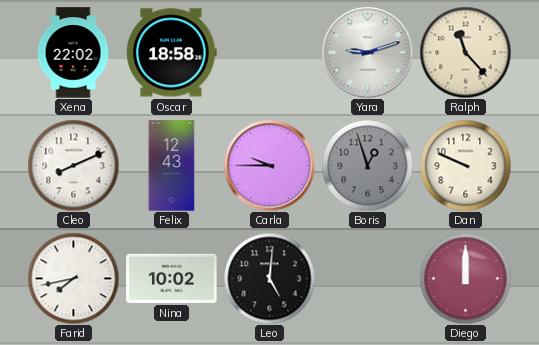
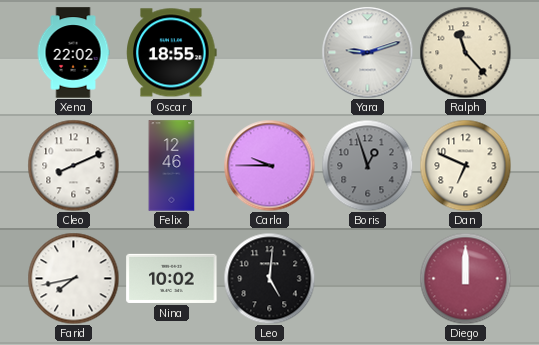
Oscar: 18:58 -> 18:55 (172, 53)
Felix: 12:43 -> 12:46 (172, 166)
Dan: 9:49 -> 6:49 (465, 165)
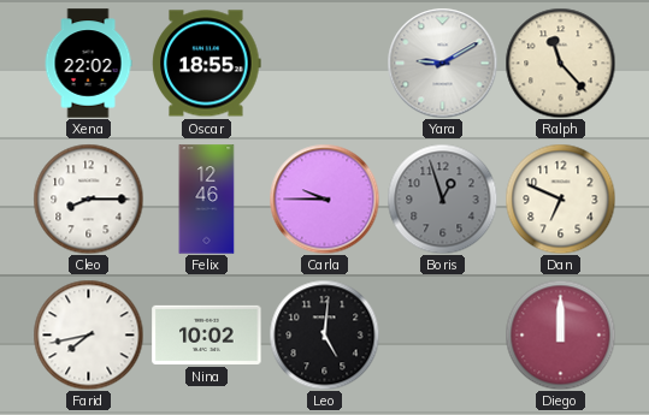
Yara: 9:12 -> 9:10 (442, 63)
Cleo: 8:11 -> 8:15 (88, 198)
